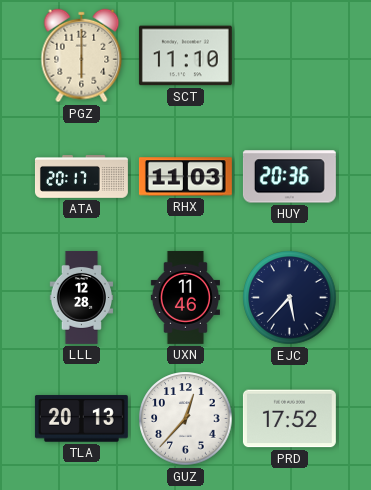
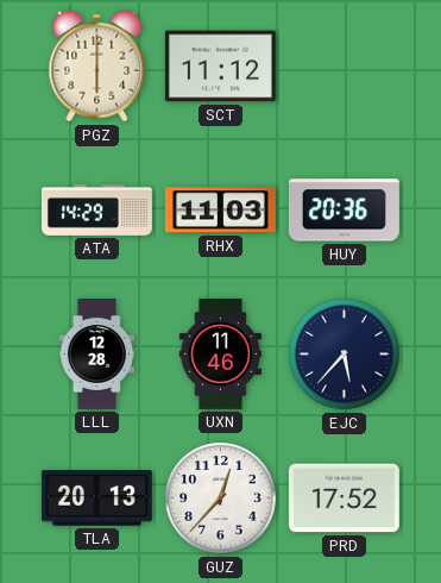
SCT: 11:10 -> 11:12 (220, 67)
ATA: 20:17 -> 14:29 (96, 211)
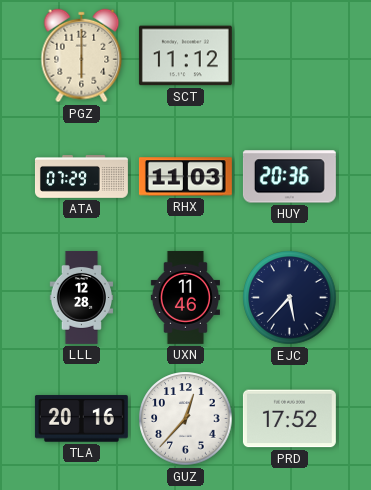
ATA: 14:29 -> 07:29 (81, 177)
TLA: 20:13 -> 20:16 (81, 419)
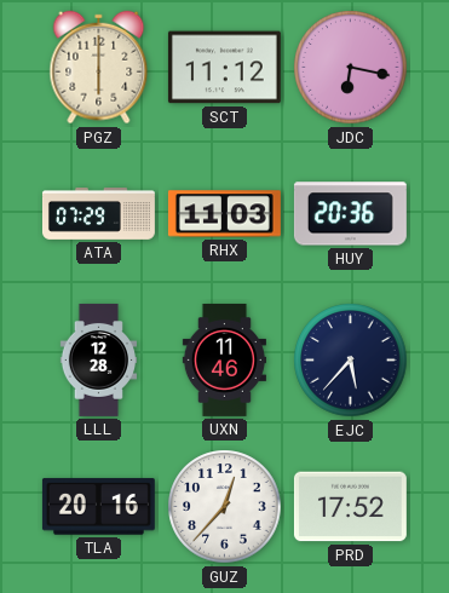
JDC: none -> 6:17 (351, 68)
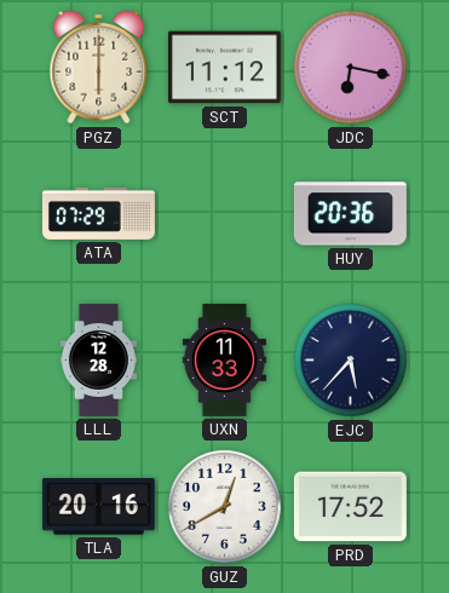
RHX: 11:03 -> none (224, 214)
UXN: 11:46 -> 11:33 (224, 359)
GUZ: 12:37 -> 12:40 (225, 507)
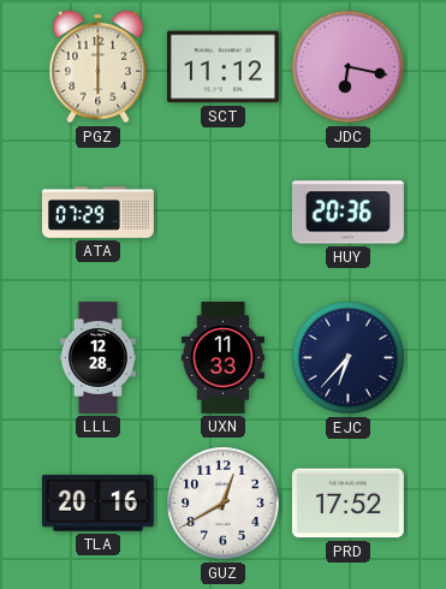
EJC: 5:37 -> 6:37 (349, 358)
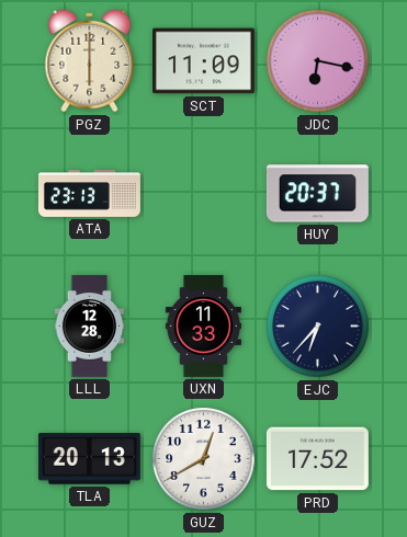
SCT: 11:12 -> 11:09 (203, 61)
ATA: 07:29 -> 23:13 (89, 194)
HUY: 20:36 -> 20:37 (317, 194)
TLA: 20:16 -> 20:13 (89, 459)
